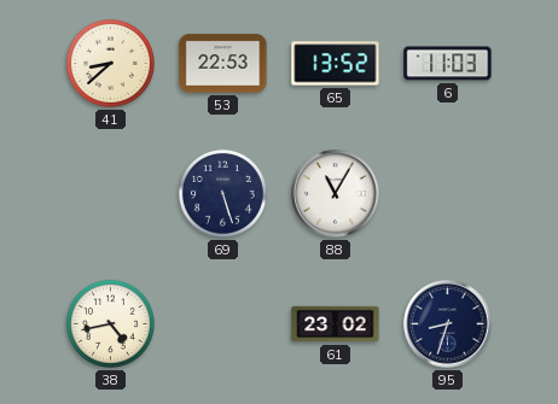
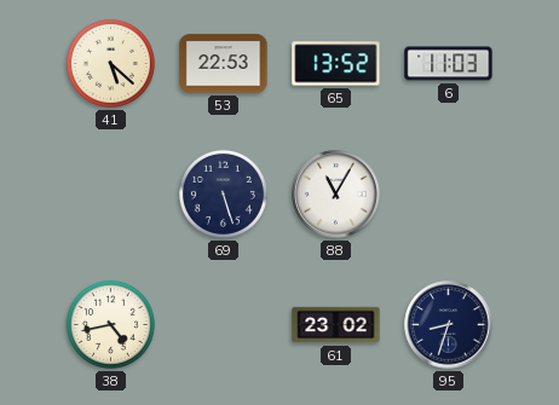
41: 8:38 -> 5:22 (110, 63)
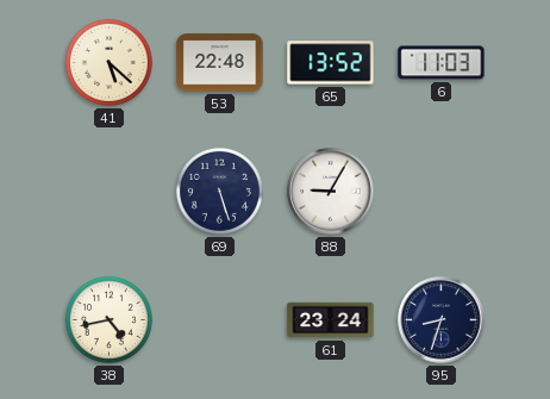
53: 22:53 -> 22:48 (220, 63)
88: 11:05 -> 9:05 (331, 192)
61: 23:02 -> 23:24 (331, 320)
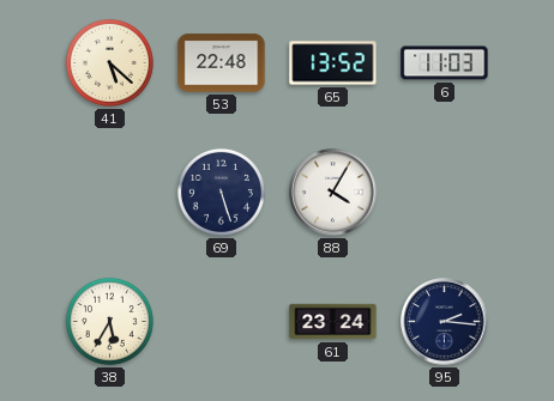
88: 9:05 -> 4:05 (333, 193)
38: 4:43 -> 5:35 (109, 321)
95: 8:33 -> 2:16 (445, 322)
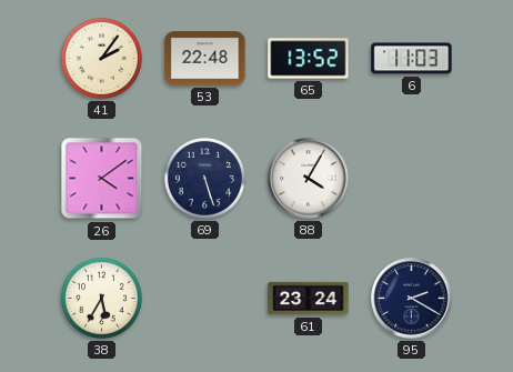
41: 5:22 -> 2:06 (101, 58)
26: none -> 4:09 (102, 179)
95: 2:16 -> 2:20 (412, 299)
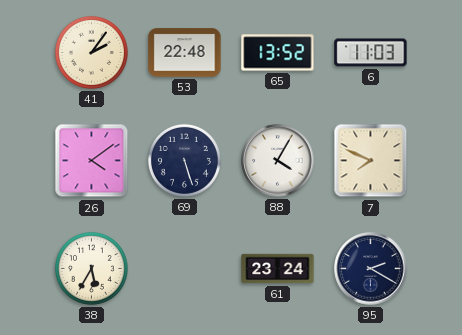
7: none -> 7:49 (371, 161)
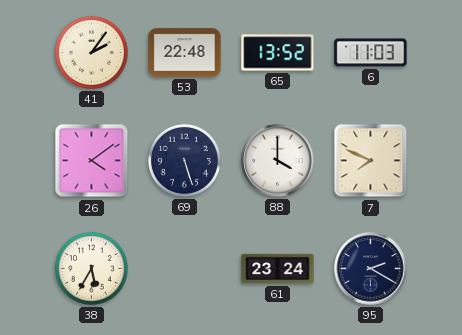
88: 4:05 -> 4:00 (278, 161)
